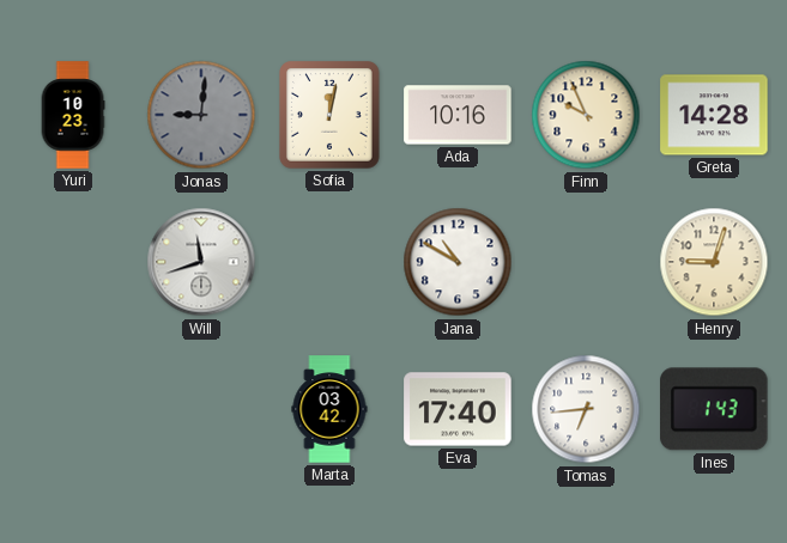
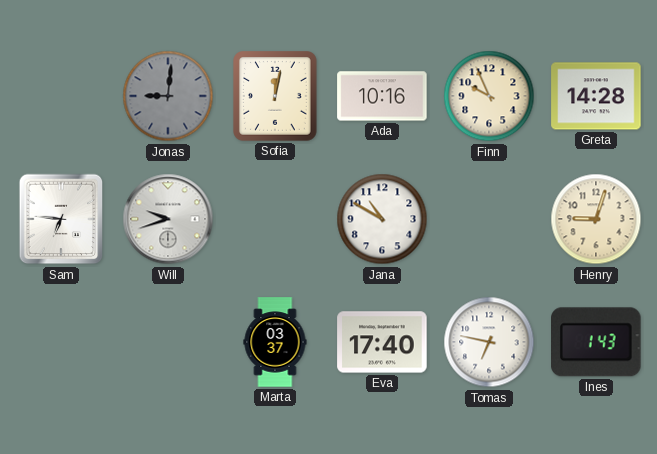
Yuri: 10:23 -> none (73, 115)
Sam: none -> 6:46 (61, 219)
Will: 11:42 -> 9:42 (168, 219)
Marta: 03:42 -> 03:37 (275, 342)
Tomas: 6:44 -> 6:47 (489, 342)
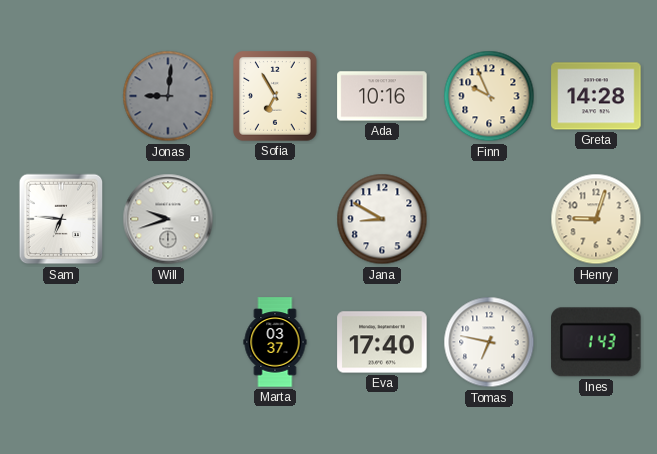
Sofia: 12:02 -> 6:55 (276, 97)
Jana: 10:50 -> 8:50 (382, 219)
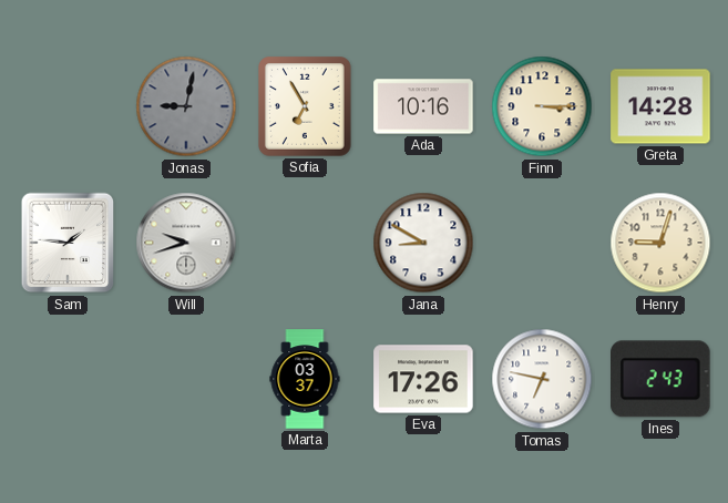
Jonas: 9:01 -> 9:02 (186, 106)
Finn: 9:56 -> 3:15 (542, 106)
Sam: 6:46 -> 1:46 (68, 243)
Eva: 17:40 -> 17:26 (423, 379)
Ines: 1:43 -> 2:43 (662, 379)
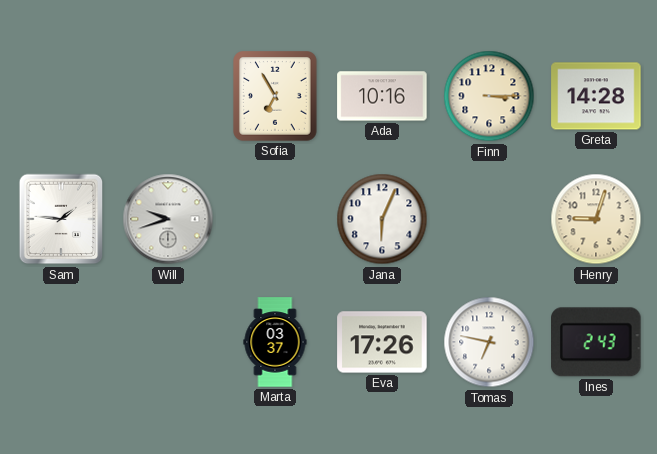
Jonas: 9:02 -> none (186, 106)
Jana: 8:50 -> 6:04 (382, 219)
